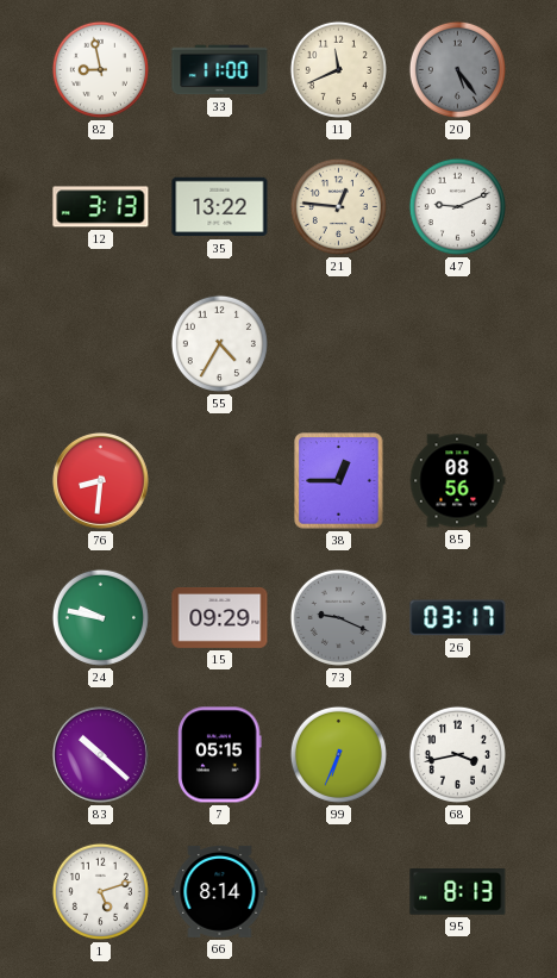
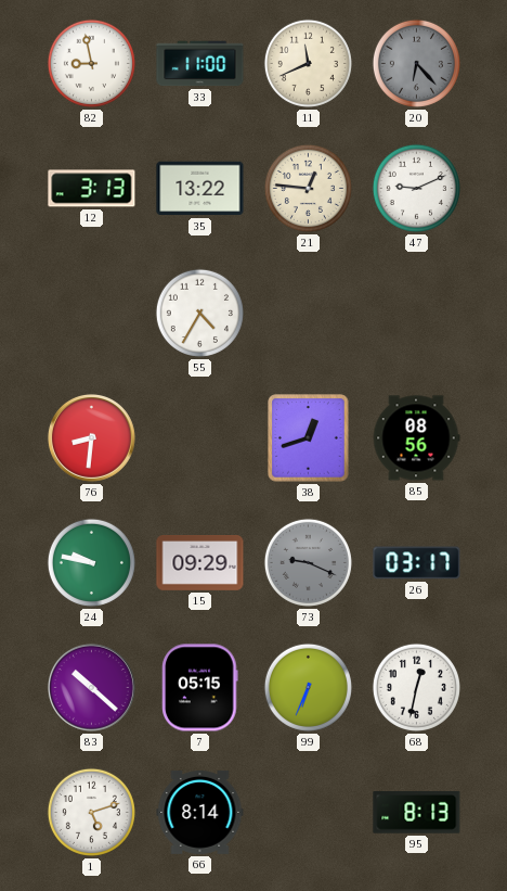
20: 5:24 -> 6:23 (416, 63)
38: 12:45 -> 12:42 (309, 438)
68: 3:43 -> 12:32 (416, 687)
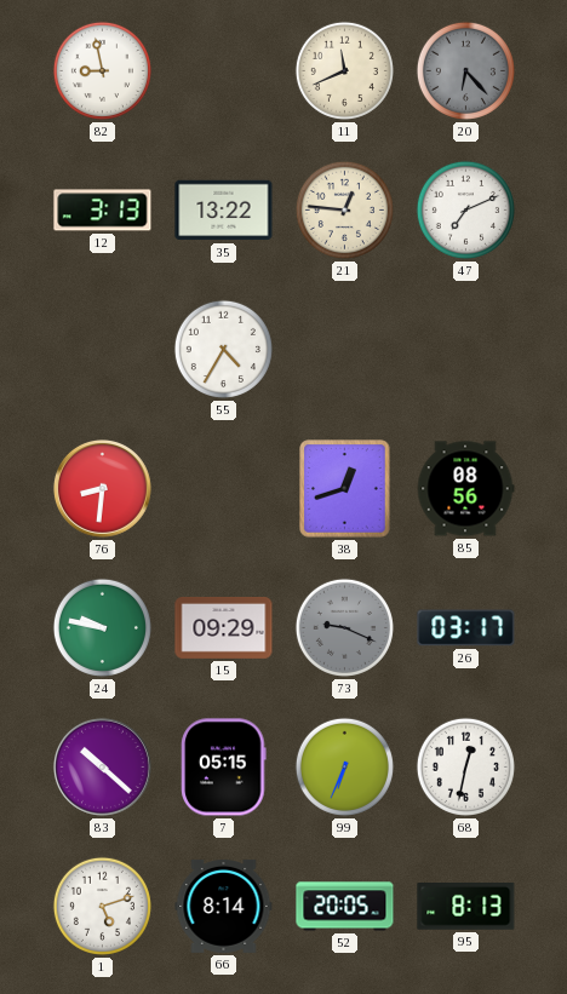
33: 11:00 -> none (200, 64)
47: 9:11 -> 7:11 (465, 209)
52: none -> 20:05 (345, 907)
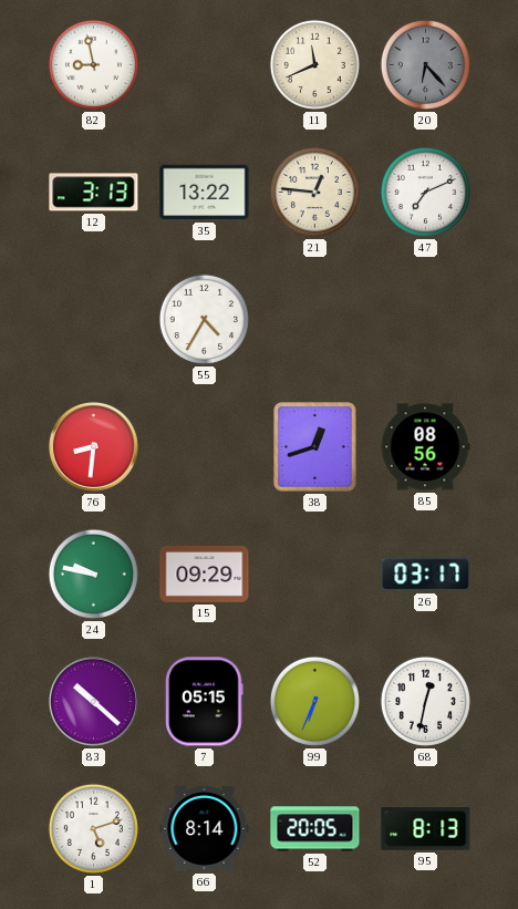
73: 9:19 -> none (344, 627)
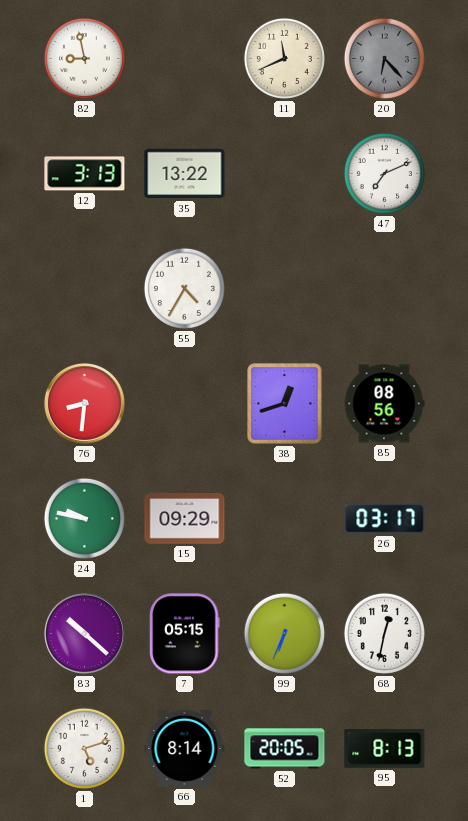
21: 12:46 -> none (314, 192)
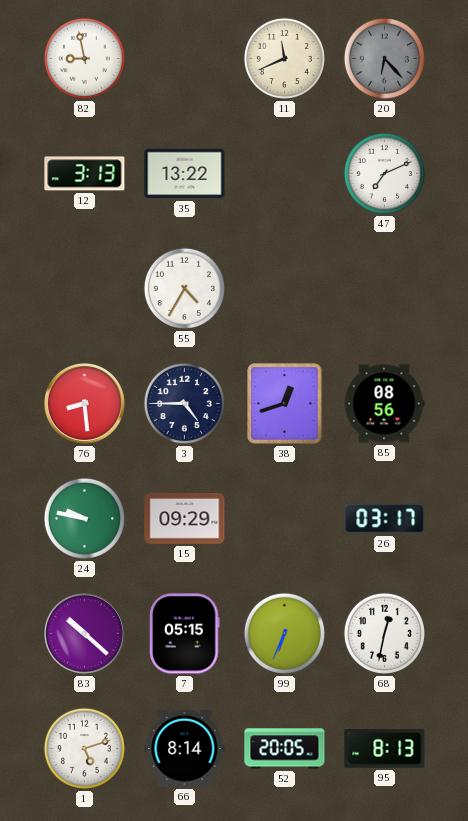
76: 8:31 -> 8:29 (84, 403)
3: none -> 4:45 (184, 403)
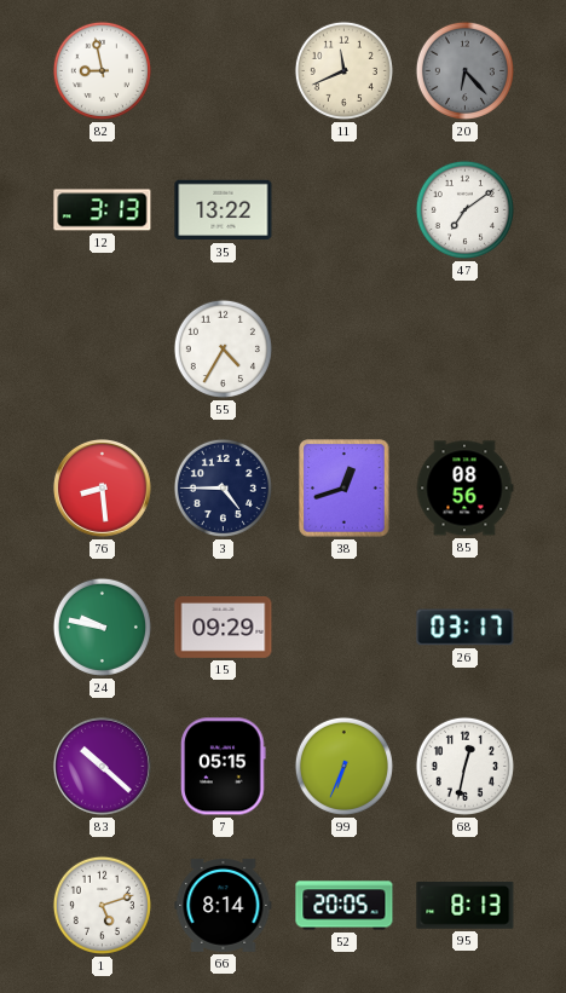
47: 7:11 -> 7:09 (464, 209)
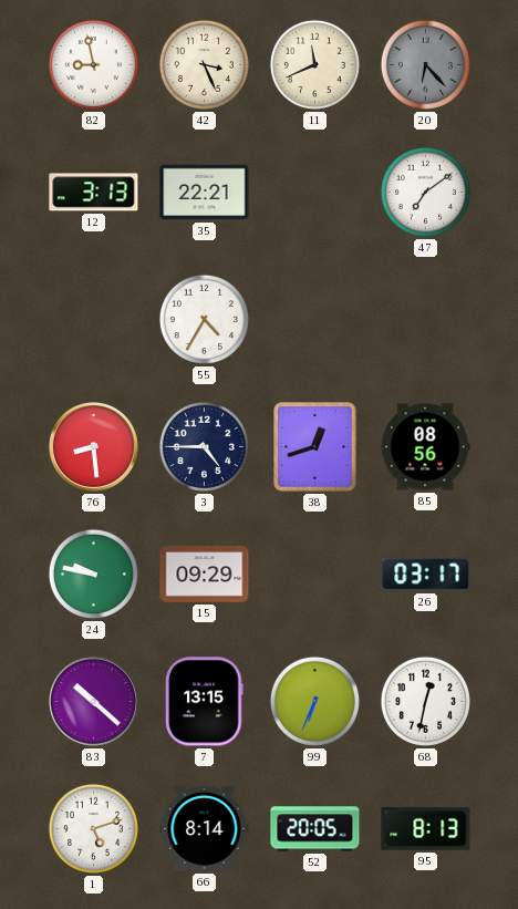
42: none -> 3:26 (204, 64)
35: 13:22 -> 22:21 (205, 193)
7: 05:15 -> 13:15 (205, 702)
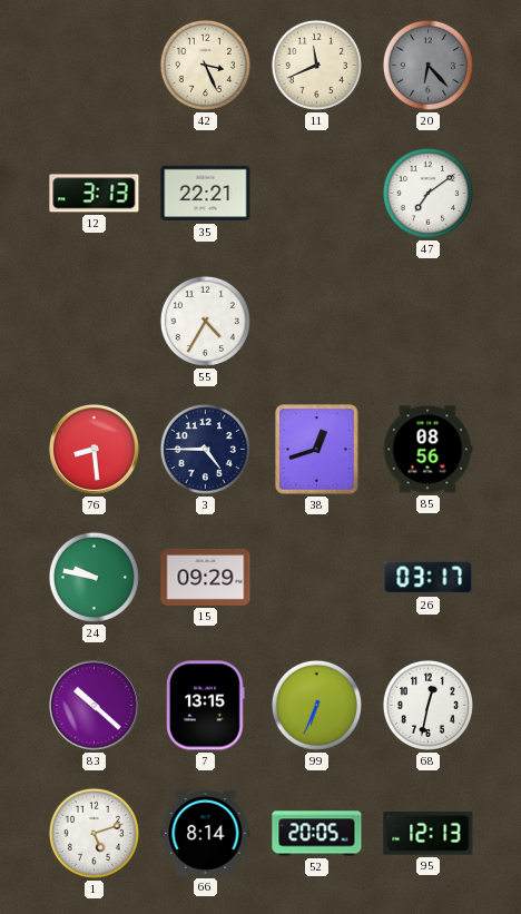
82: 8:58 -> none (93, 64)
95: 8:13 -> 12:13 (429, 834)
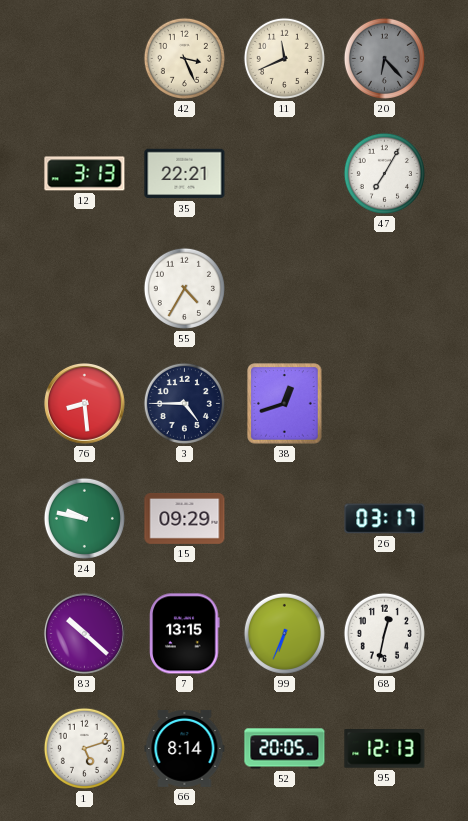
47: 7:09 -> 7:05 (384, 173)
85: 08:56 -> none (427, 450)
